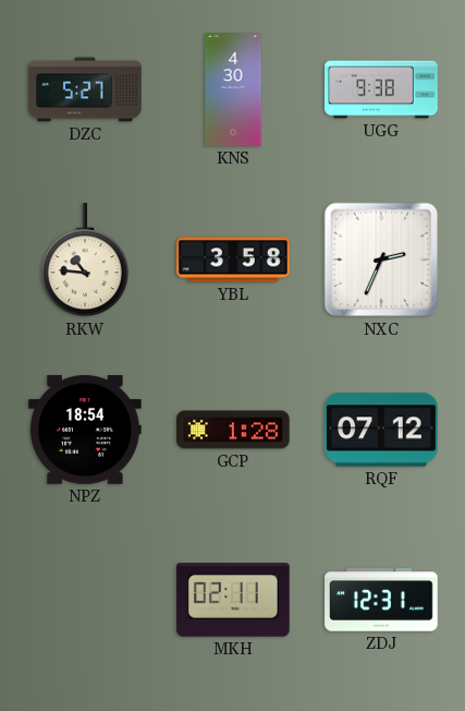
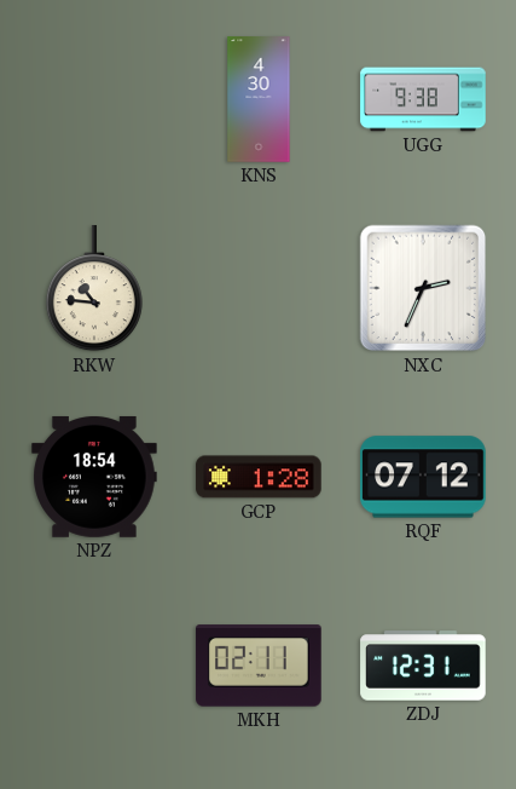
DZC: 5:27 -> none (85, 89)
YBL: 3:58 -> none (233, 260)
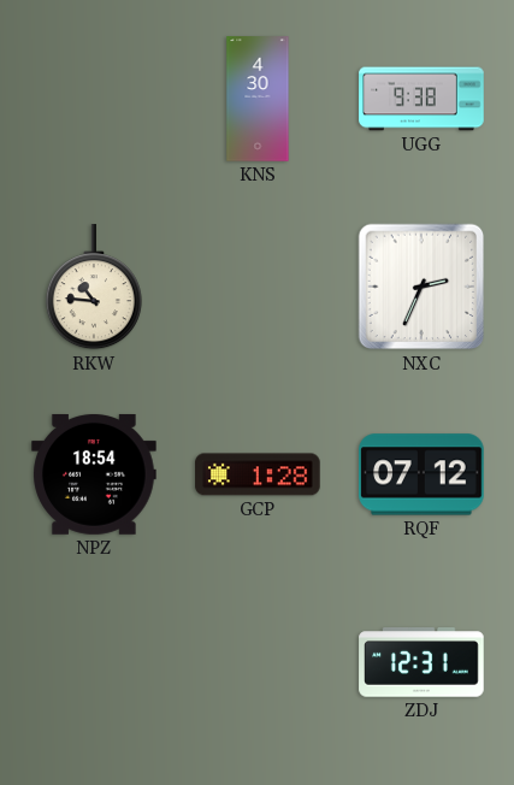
MKH: 02:11 -> none (259, 666)
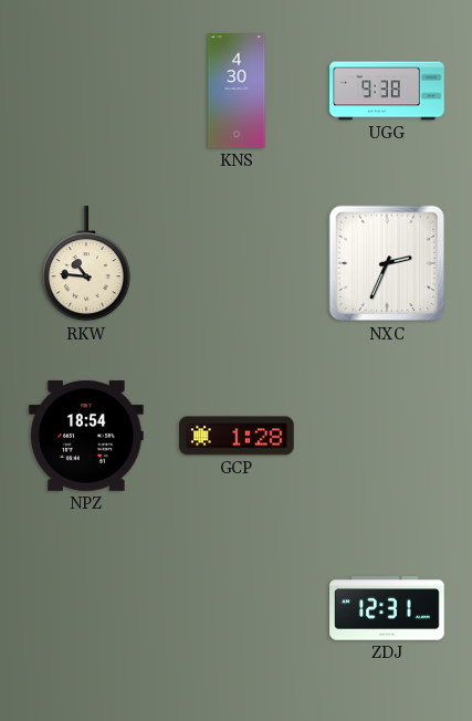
RQF: 07:12 -> none (421, 474)
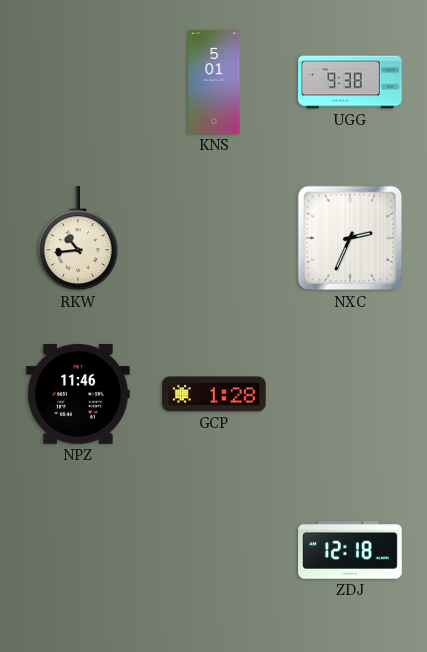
KNS: 4:30 -> 5:01 (214, 82)
RKW: 10:46 -> 10:44 (78, 239)
NPZ: 18:54 -> 11:46 (78, 394)
ZDJ: 12:31 -> 12:18 (350, 550)
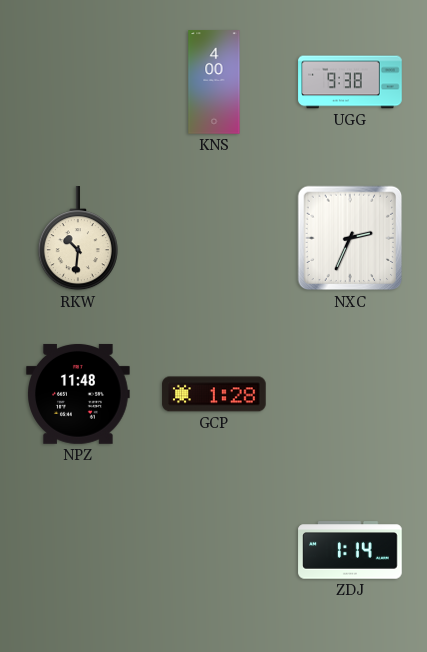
KNS: 5:01 -> 4:00 (214, 82)
RKW: 10:44 -> 10:31 (78, 239)
NPZ: 11:46 -> 11:48 (78, 394)
ZDJ: 12:18 -> 1:14 (350, 550)
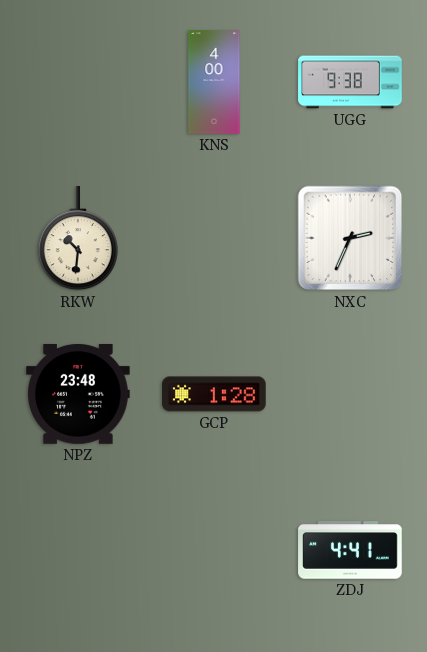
NPZ: 11:48 -> 23:48 (78, 394)
ZDJ: 1:14 -> 4:41 (350, 550)
